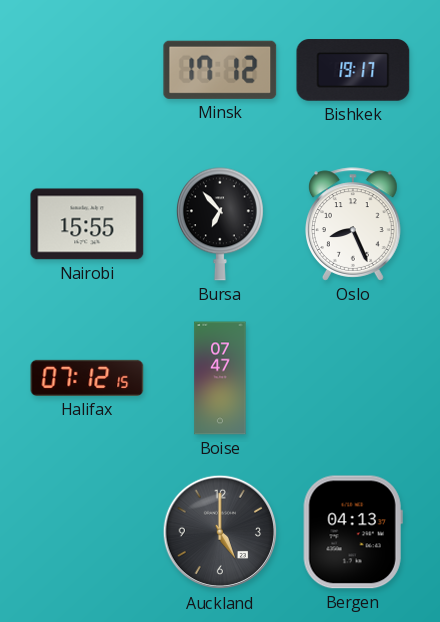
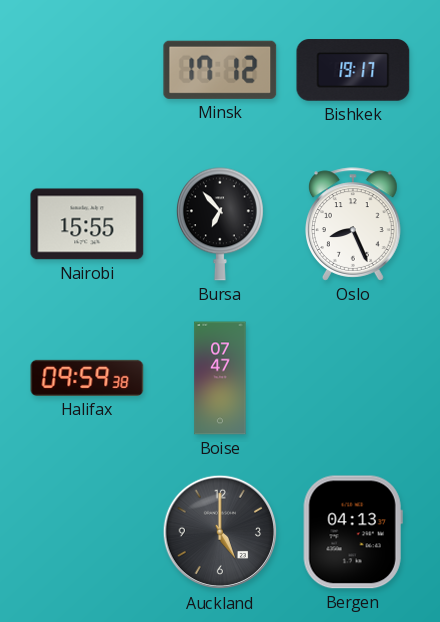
Halifax: 07:12 -> 09:59 (87, 378)
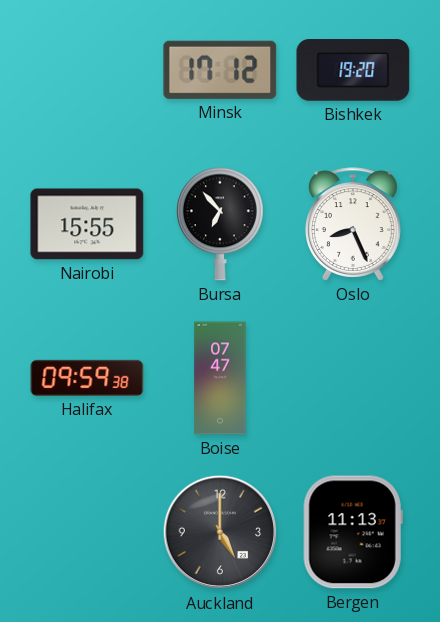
Bishkek: 19:17 -> 19:20 (353, 70)
Bergen: 04:13 -> 11:13 (353, 532)
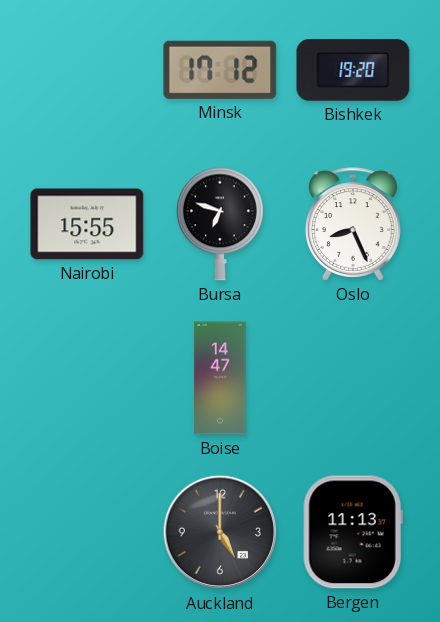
Bursa: 6:53 -> 6:48 (220, 224)
Halifax: 09:59 -> none (87, 378)
Boise: 07:47 -> 14:47 (220, 378)
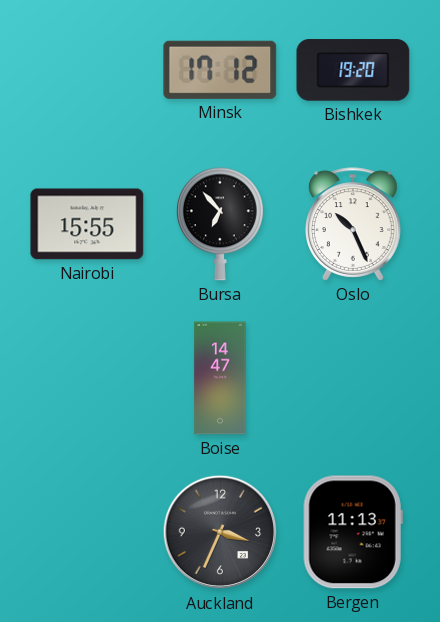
Bursa: 6:48 -> 6:53 (220, 224)
Oslo: 8:26 -> 10:26 (354, 224)
Auckland: 5:00 -> 3:34 (220, 532)
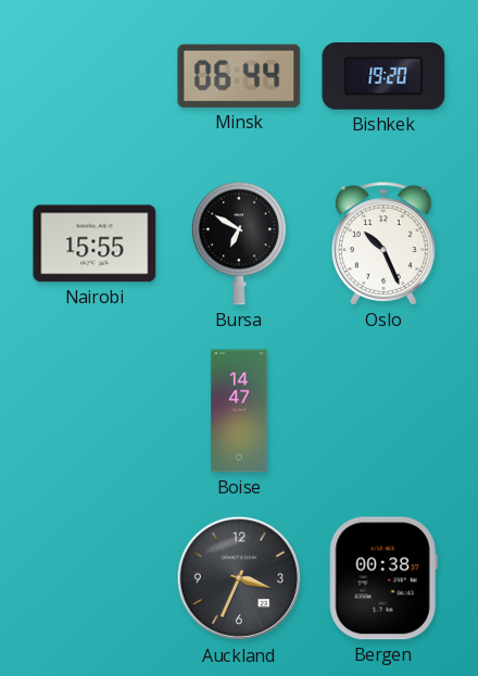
Minsk: 17:12 -> 06:44 (239, 76)
Bursa: 6:53 -> 6:50 (239, 243)
Bergen: 11:13 -> 00:38 (383, 578)
